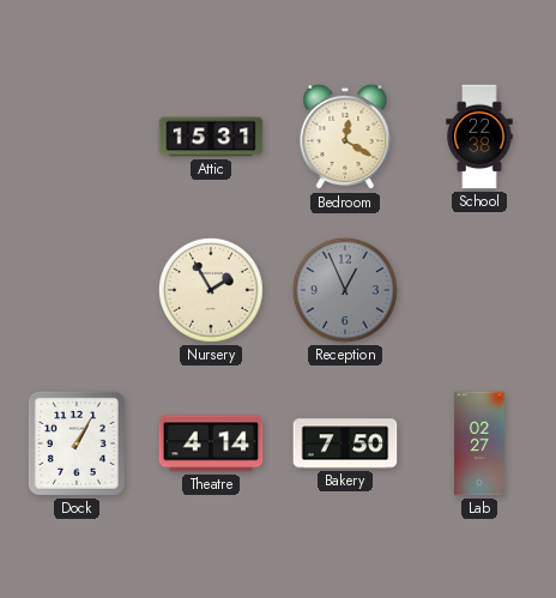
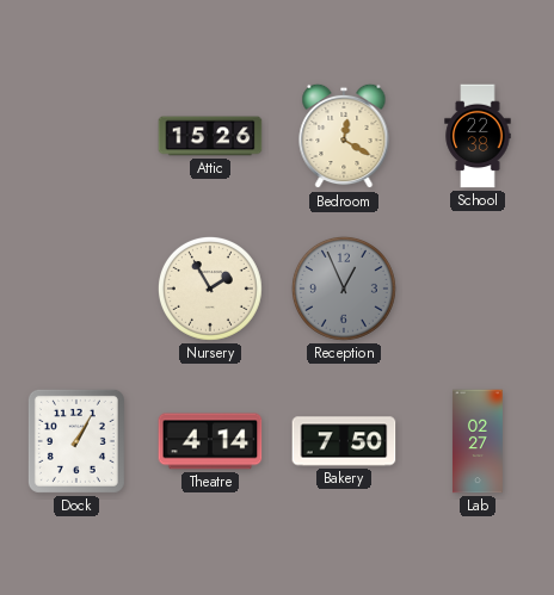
Attic: 15:31 -> 15:26 (210, 136)
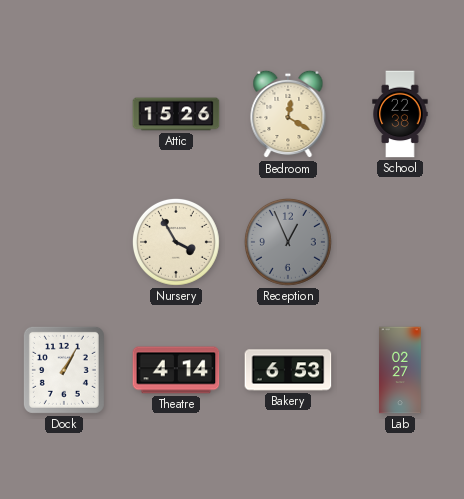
Nursery: 1:55 -> 3:55 (176, 242)
Bakery: 7:50 -> 6:53 (288, 370)
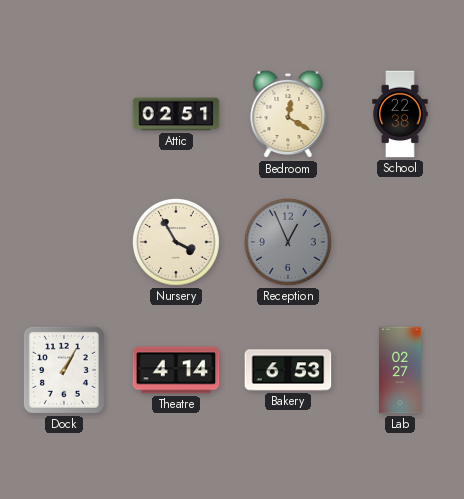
Attic: 15:26 -> 02:51 (176, 114)
